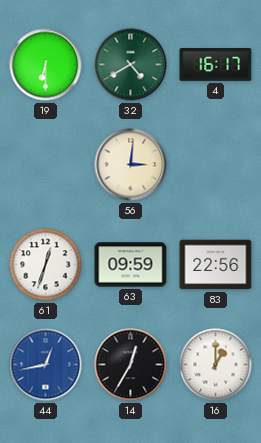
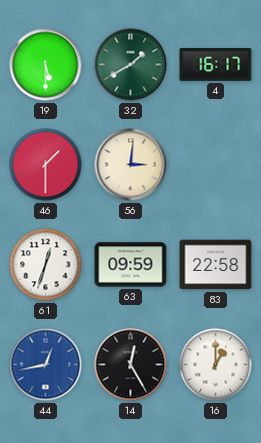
19: 6:30 -> 5:30 (46, 65)
32: 4:40 -> 1:40 (131, 65)
46: none -> 1:30 (46, 165)
83: 22:56 -> 22:58 (216, 265)
14: 12:35 -> 12:25 (131, 365)
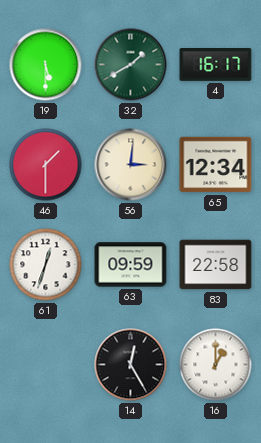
65: none -> 12:34 (216, 165)
44: 12:43 -> none (46, 365)
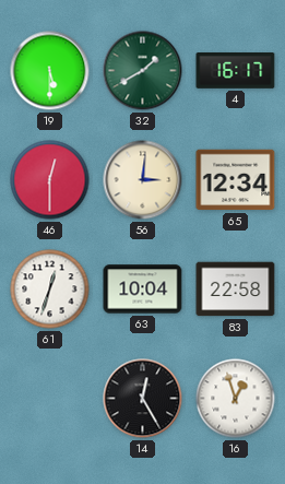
46: 1:30 -> 12:30 (50, 180)
63: 09:59 -> 10:04 (143, 290)
16: 1:00 -> 12:57 (236, 399)
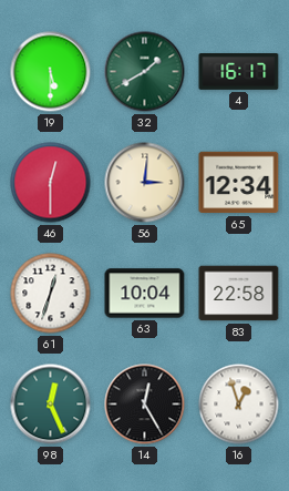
98: none -> 12:26 (51, 405)
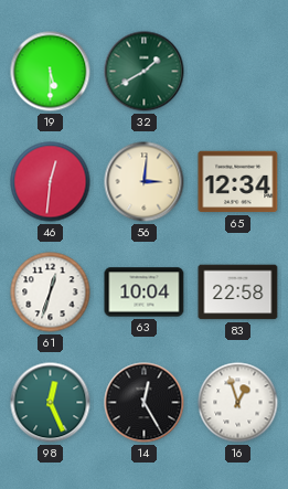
4: 16:17 -> none (239, 72)
46: 12:30 -> 12:31 (51, 182)
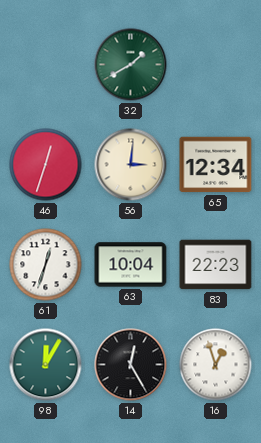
19: 5:30 -> none (51, 72)
46: 12:31 -> 12:33 (46, 165)
83: 22:58 -> 22:23 (216, 265)
98: 12:26 -> 12:05 (46, 365)
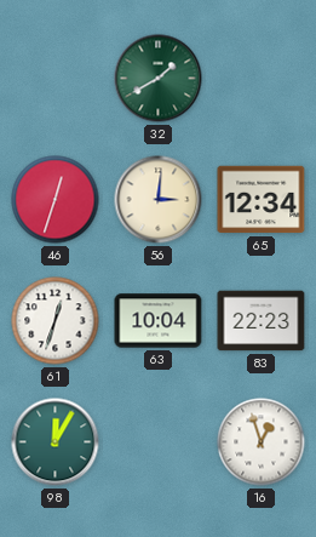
14: 12:25 -> none (131, 365)
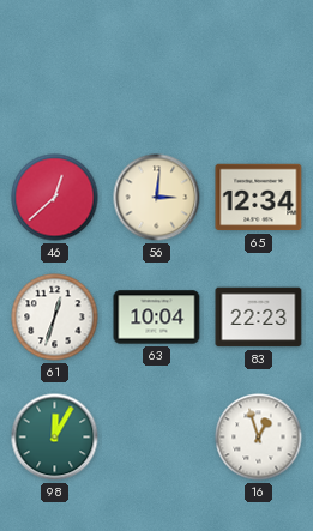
32: 1:40 -> none (159, 79)
46: 12:33 -> 12:38 (55, 198)
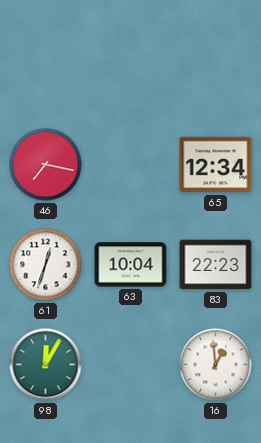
46: 12:38 -> 7:17 (46, 165)
56: 3:01 -> none (157, 198)
16: 12:57 -> 12:59 (216, 365)
